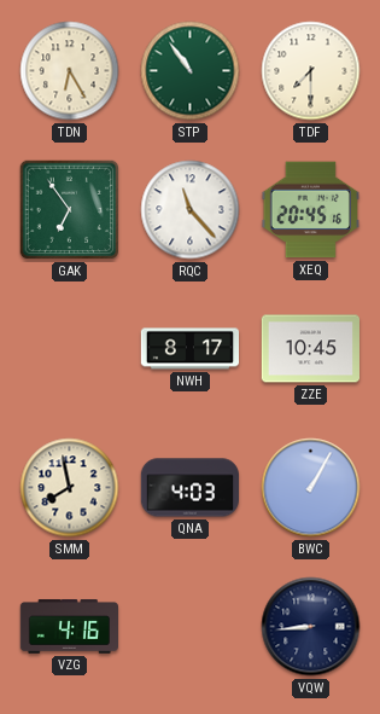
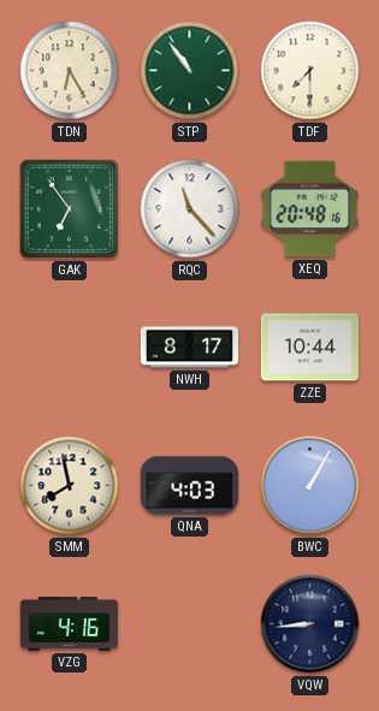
XEQ: 20:45 -> 20:48 (309, 209)
ZZE: 10:45 -> 10:44 (309, 348)
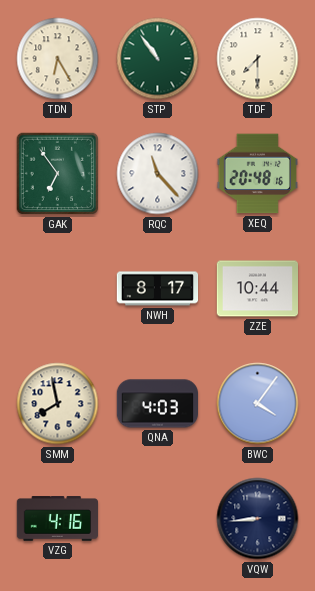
BWC: 1:05 -> 4:06 (258, 404)
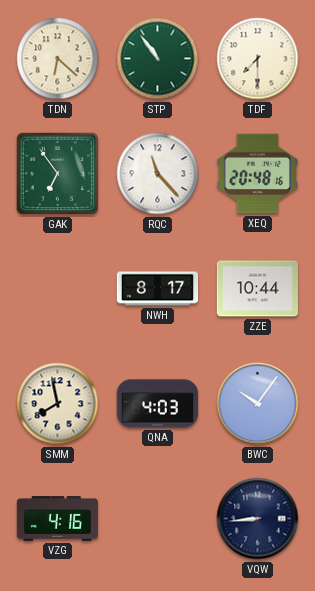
TDN: 6:25 -> 6:22 (58, 59)
BWC: 4:06 -> 10:06 (258, 404)
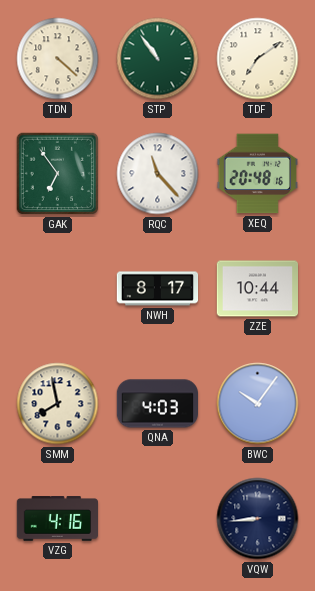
TDN: 6:22 -> 4:22 (58, 59)
TDF: 7:30 -> 7:09 (258, 59)
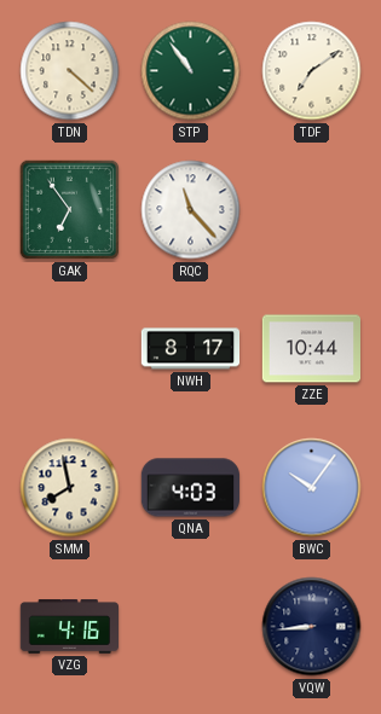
XEQ: 20:48 -> none (257, 174)
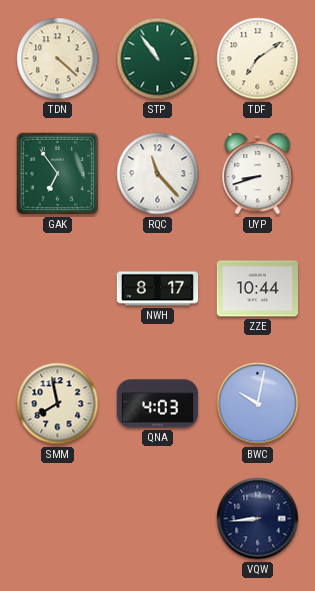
UYP: none -> 8:42 (258, 174)
BWC: 10:06 -> 10:02 (258, 404)
VZG: 4:16 -> none (69, 627)
